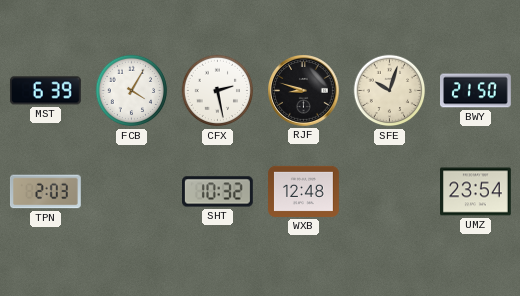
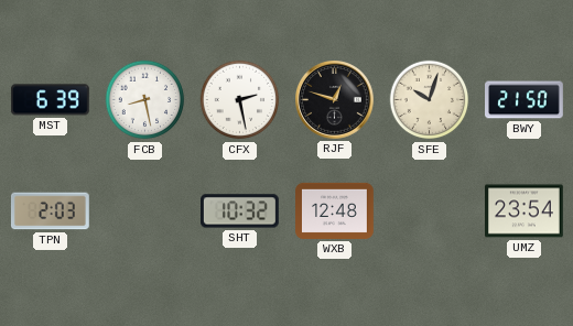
FCB: 4:05 -> 8:28 (145, 100)
RJF: 8:48 -> 12:48 (335, 100)
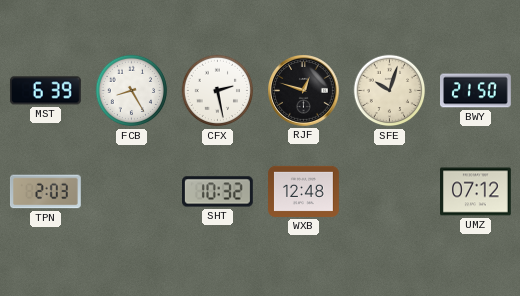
FCB: 8:28 -> 8:25 (132, 91)
UMZ: 23:54 -> 07:12 (476, 192)
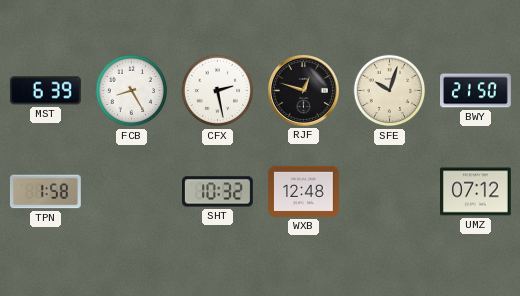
TPN: 2:03 -> 1:58 (45, 192)
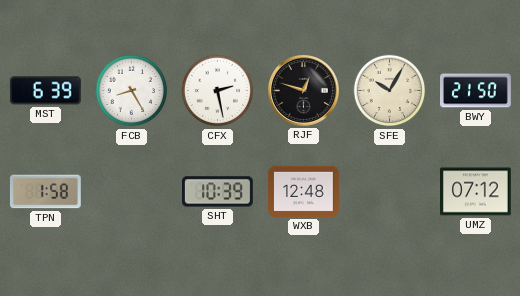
SFE: 10:03 -> 10:05 (390, 91)
SHT: 10:32 -> 10:39 (218, 192)
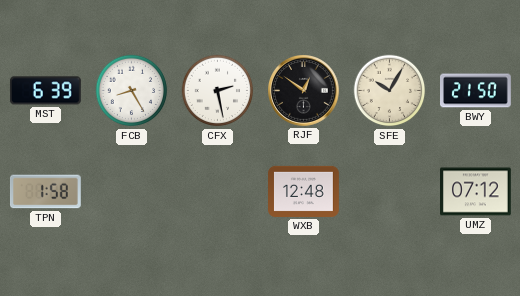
RJF: 12:48 -> 12:51 (304, 91)
SHT: 10:39 -> none (218, 192)
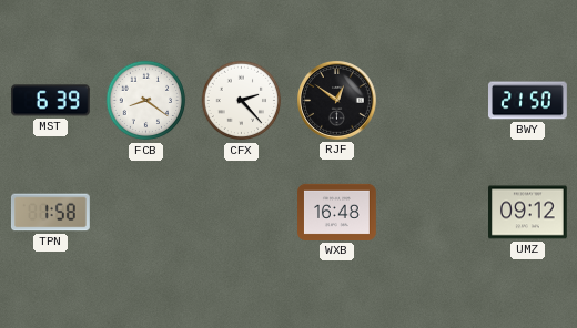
FCB: 8:25 -> 8:21 (146, 101)
CFX: 2:28 -> 2:23 (242, 101)
SFE: 10:05 -> none (390, 91)
WXB: 12:48 -> 16:48 (337, 212)
UMZ: 07:12 -> 09:12 (528, 213)
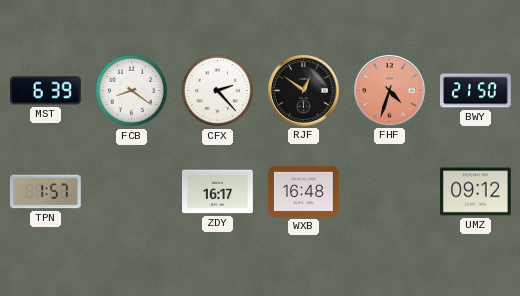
FHF: none -> 4:33 (390, 91)
TPN: 1:58 -> 1:57 (45, 192)
ZDY: none -> 16:17 (218, 192)
